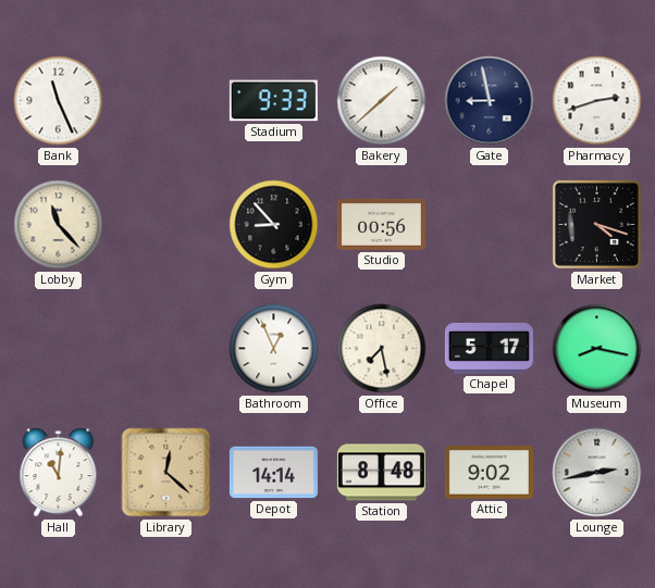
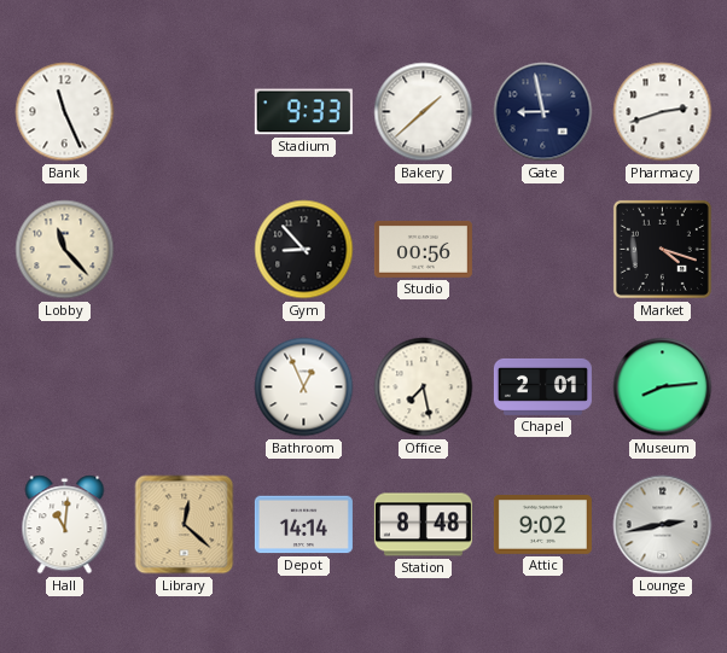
Chapel: 5:17 -> 2:01 (542, 386)
Museum: 8:17 -> 8:14 (663, 387)
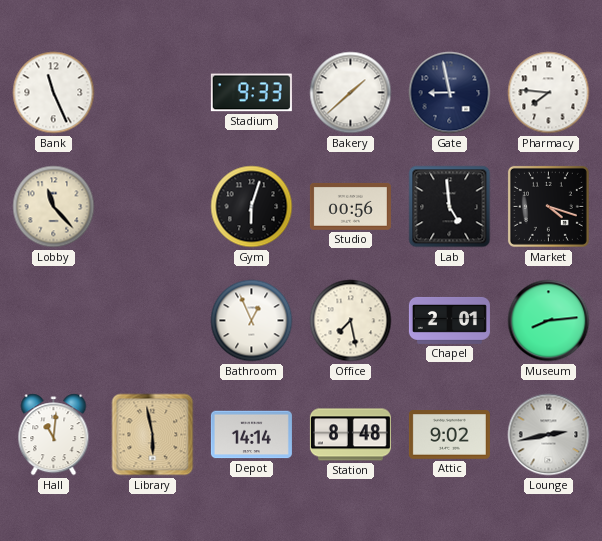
Pharmacy: 2:42 -> 7:46 (549, 93)
Gym: 8:53 -> 6:03 (252, 207)
Lab: none -> 4:59 (450, 207)
Library: 12:22 -> 5:58 (153, 435)
